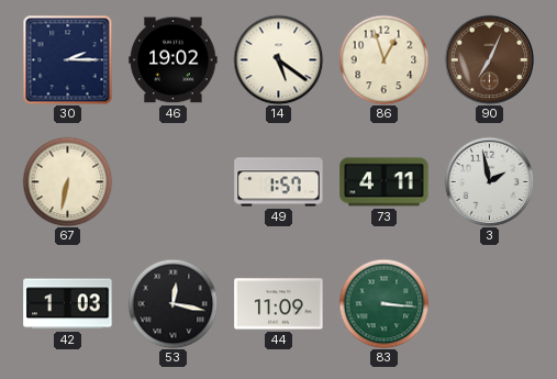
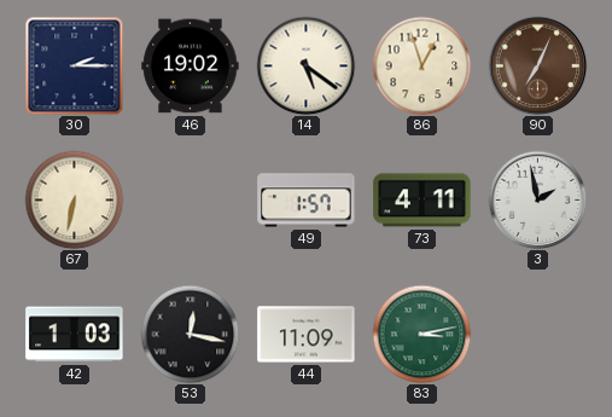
83: 3:16 -> 3:13 (421, 334)
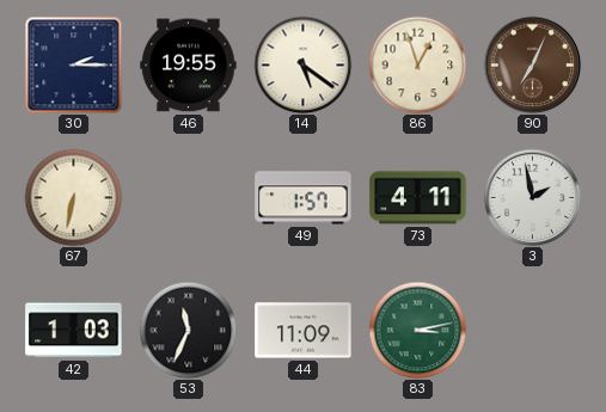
46: 19:02 -> 19:55 (189, 66)
53: 12:17 -> 11:34 (188, 330)
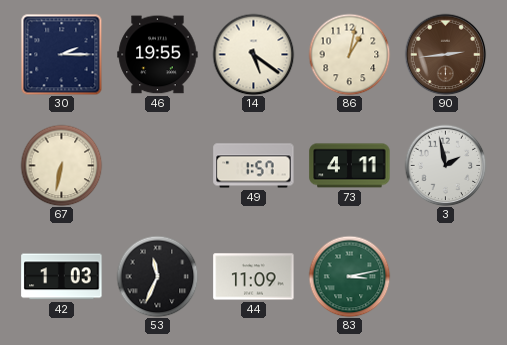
86: 12:57 -> 1:02 (349, 54)
90: 7:04 -> 2:44 (445, 54)
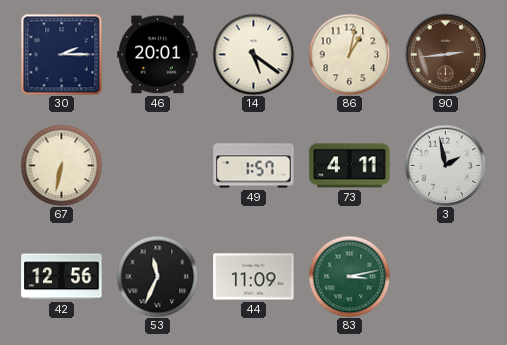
46: 19:55 -> 20:01 (158, 55)
42: 1:03 -> 12:56 (62, 277)
